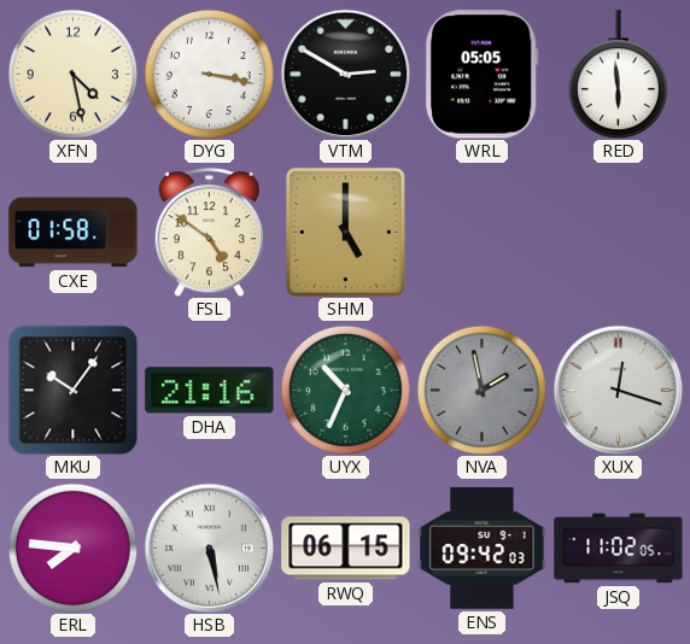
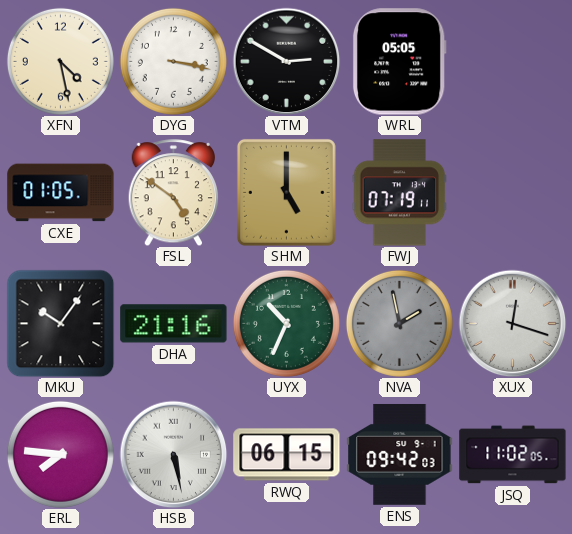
RED: 5:59 -> none (618, 75)
CXE: 01:58 -> 01:05 (61, 193)
FWJ: none -> 07:19 (400, 193)
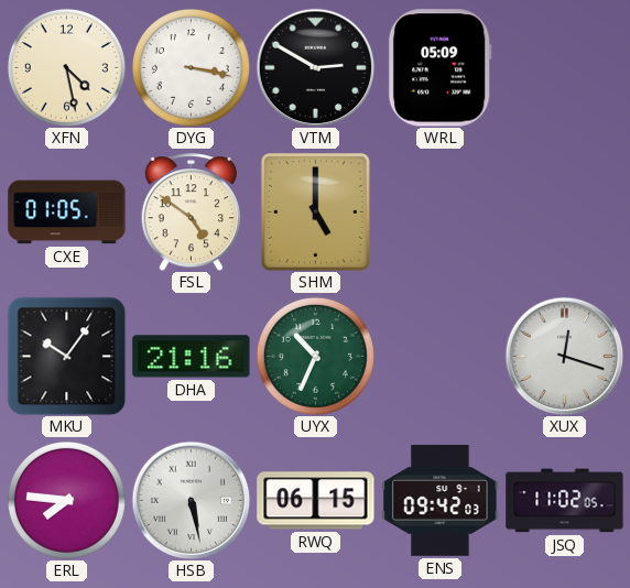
WRL: 05:05 -> 05:09 (439, 68)
FWJ: 07:19 -> none (400, 193)
NVA: 1:58 -> none (399, 323)
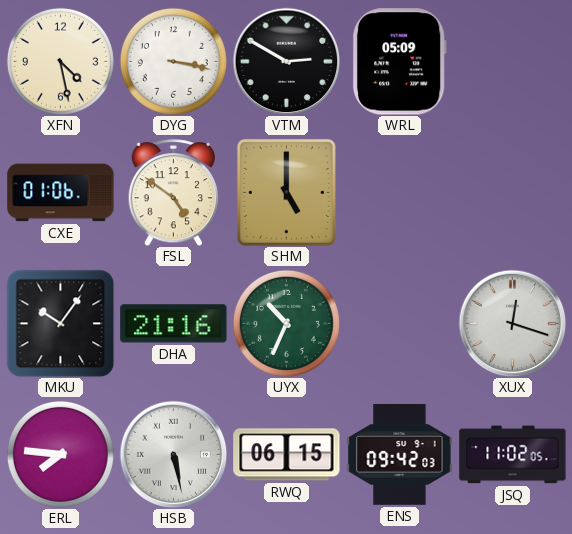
CXE: 01:05 -> 01:06 (61, 193)
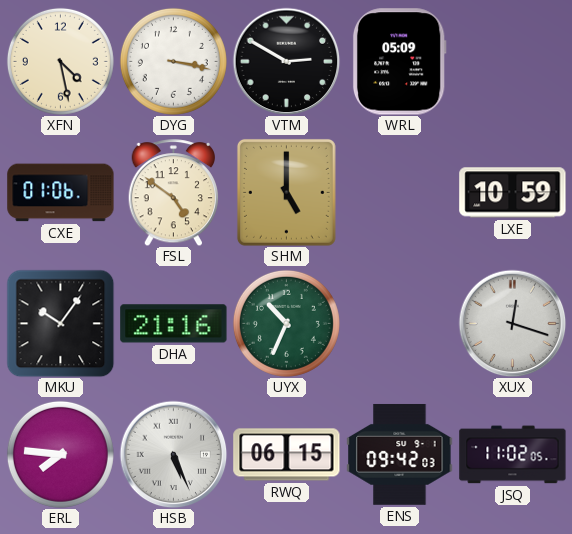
LXE: none -> 10:59 (513, 193)
HSB: 5:28 -> 5:26 (173, 454)
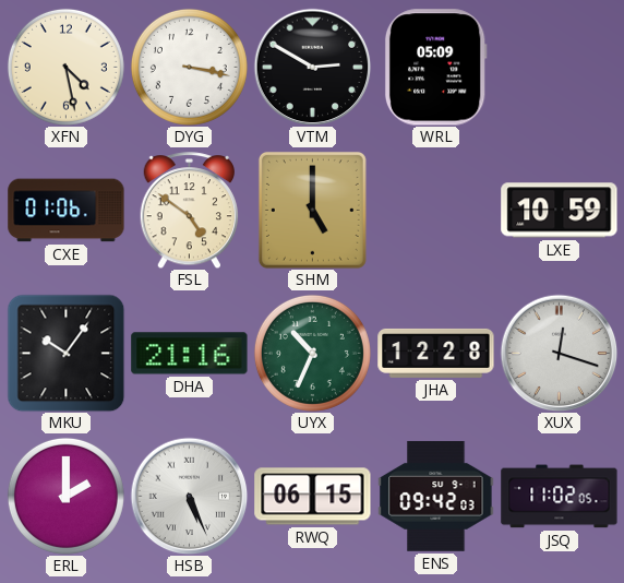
JHA: none -> 12:28 (436, 353)
ERL: 7:46 -> 2:00 (65, 496)
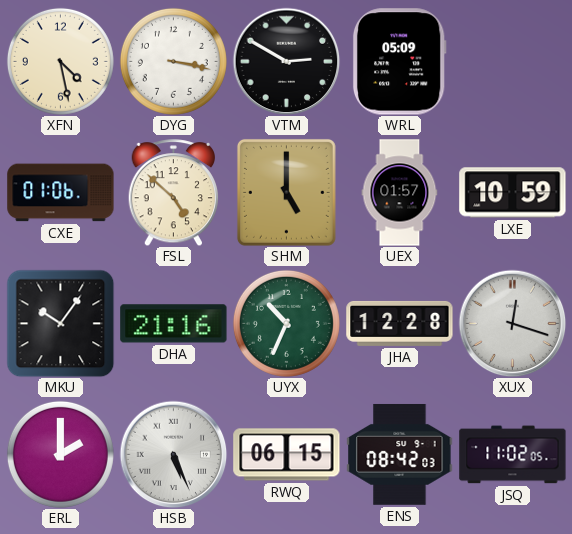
FSL: 4:51 -> 4:52 (174, 193)
UEX: none -> 01:57 (400, 193)
ENS: 09:42 -> 08:42 (400, 454)
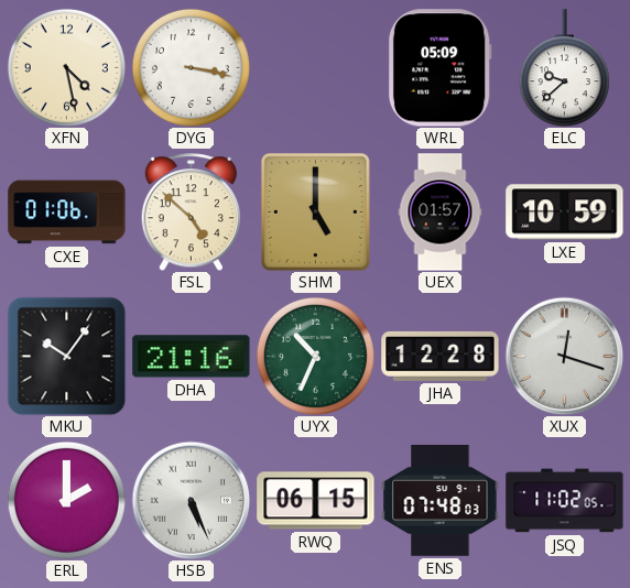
VTM: 2:50 -> none (286, 61)
ELC: none -> 9:38 (564, 68)
ENS: 08:42 -> 07:48 (441, 500)
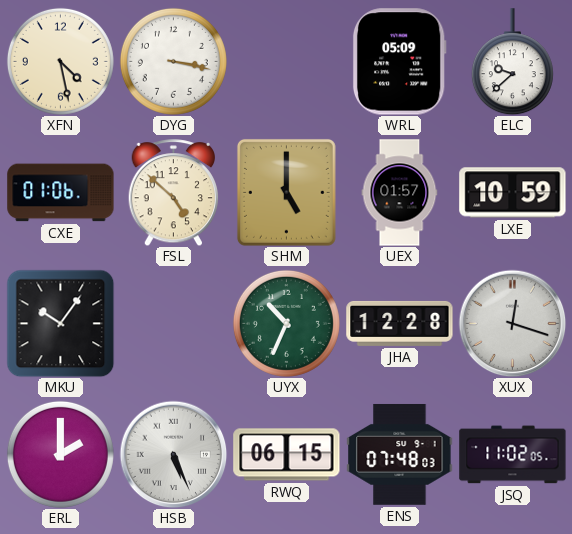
DHA: 21:16 -> none (192, 357)
